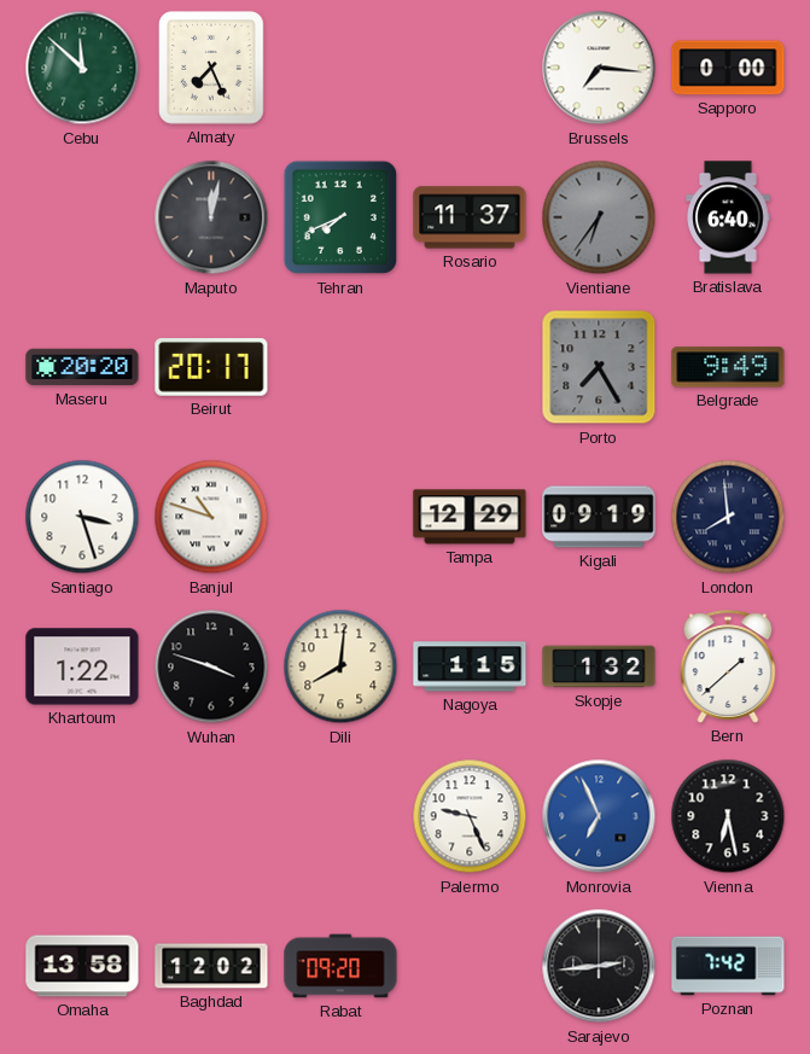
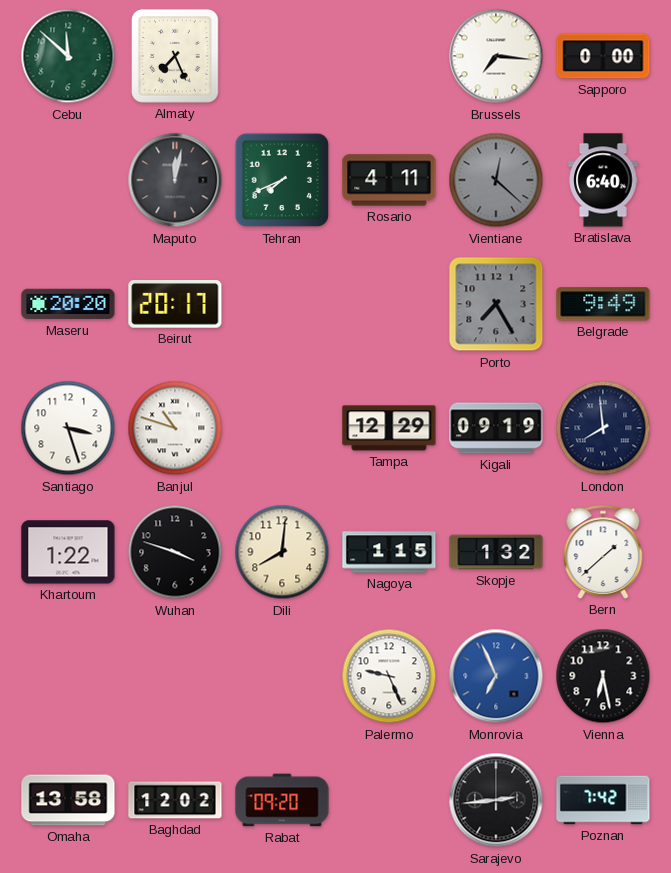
Rosario: 11:37 -> 4:11 (389, 180)
Vientiane: 6:36 -> 12:22 (496, 180)
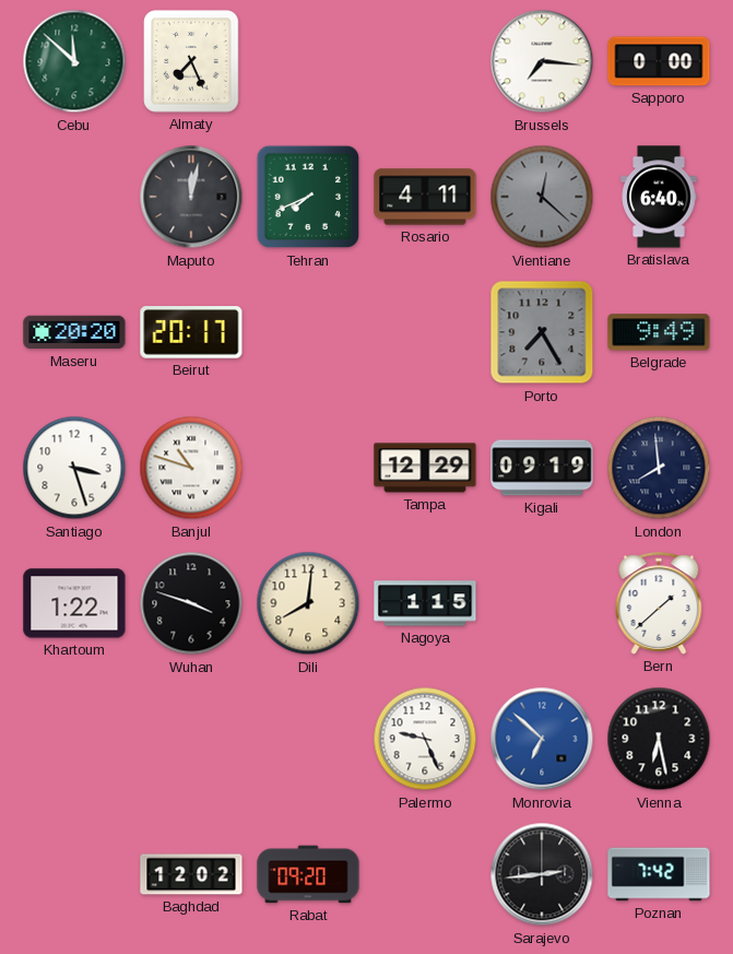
Skopje: 1:32 -> none (496, 552)
Monrovia: 6:56 -> 6:52 (542, 739)
Omaha: 13:58 -> none (68, 800)
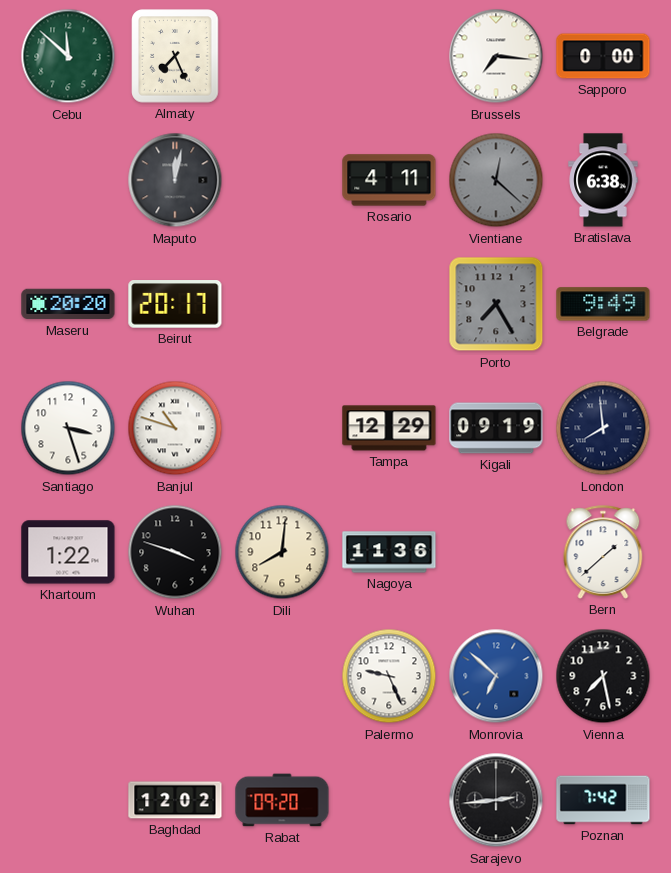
Tehran: 7:41 -> none (308, 197)
Bratislava: 6:40 -> 6:38 (603, 180)
Nagoya: 1:15 -> 11:36 (389, 552)
Vienna: 6:28 -> 7:28 (603, 676)
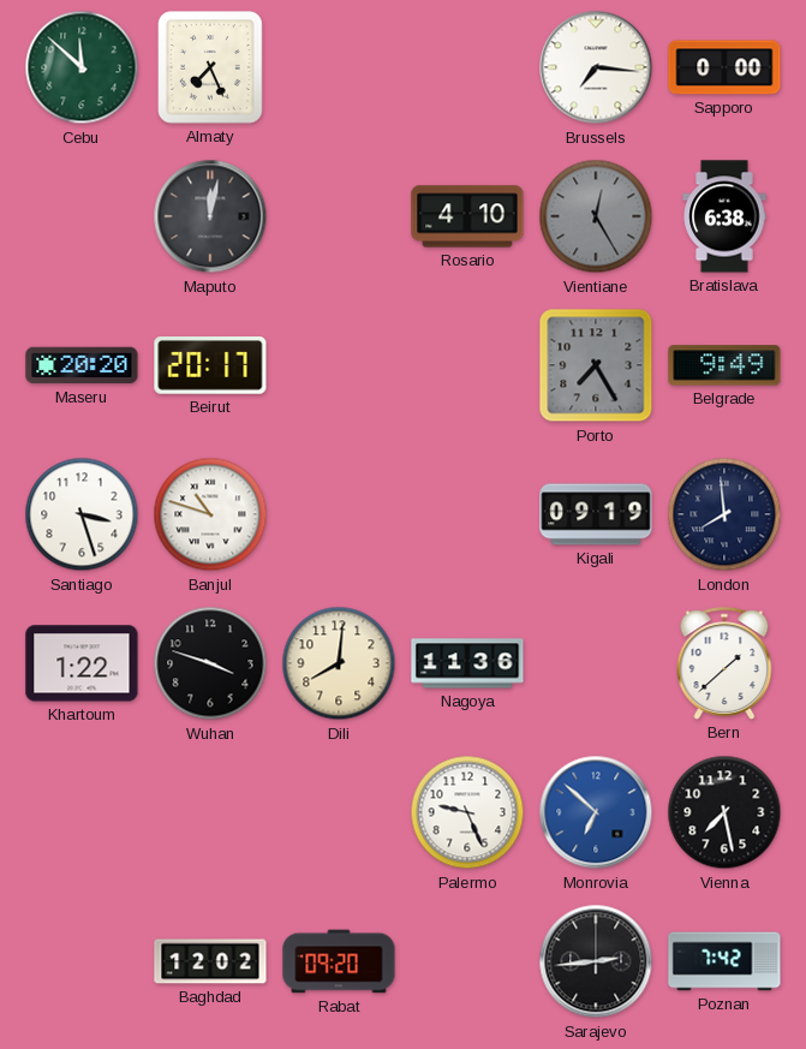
Rosario: 4:11 -> 4:10 (467, 216)
Vientiane: 12:22 -> 12:25 (596, 216)
Tampa: 12:29 -> none (389, 428)
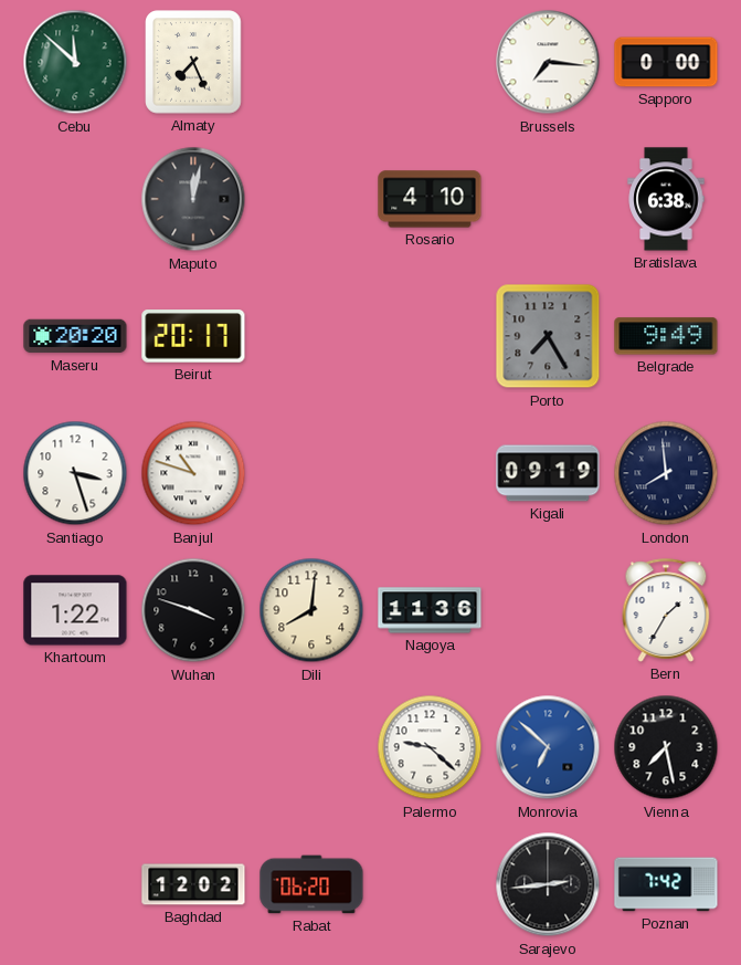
Vientiane: 12:25 -> none (596, 216)
Bern: 1:38 -> 1:35 (666, 610)
Palermo: 9:26 -> 9:22 (430, 747)
Rabat: 09:20 -> 06:20 (311, 884)
